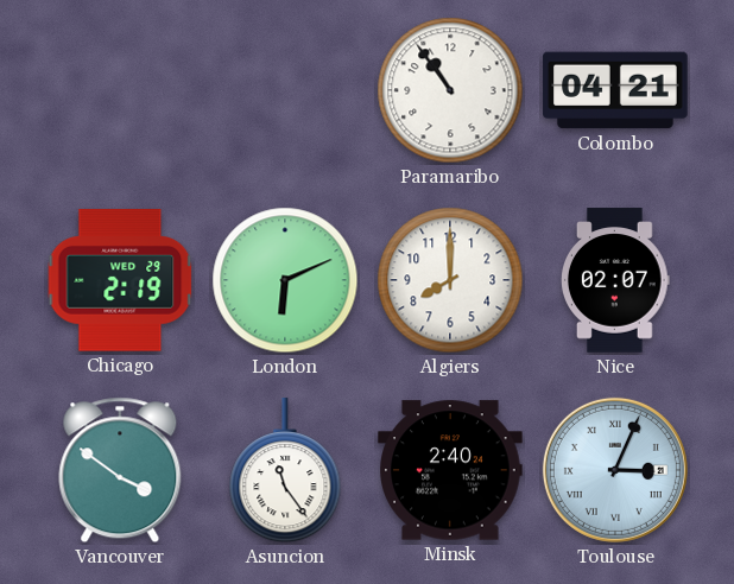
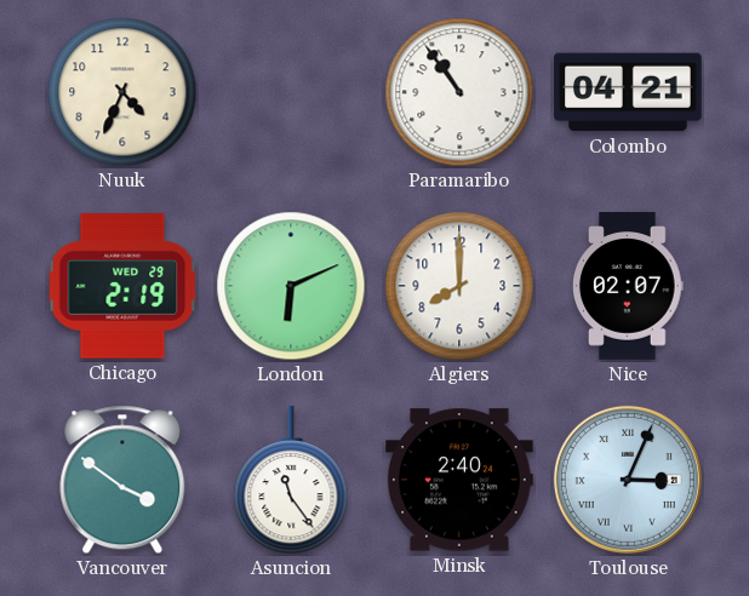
Nuuk: none -> 4:34 (122, 92)
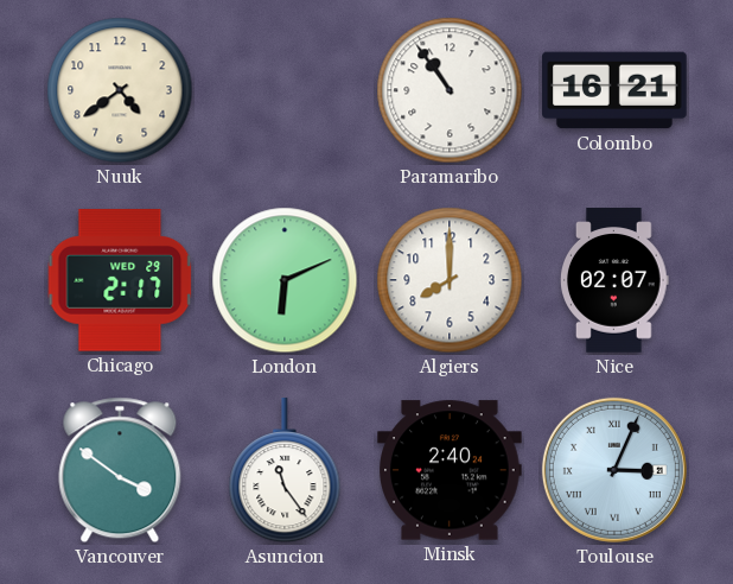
Nuuk: 4:34 -> 4:39 (120, 90)
Colombo: 04:21 -> 16:21 (614, 90)
Chicago: 2:19 -> 2:17 (120, 280)
